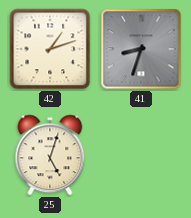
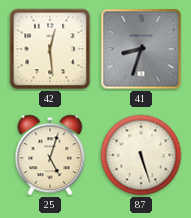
42: 1:12 -> 12:29 (50, 49)
87: none -> 5:27 (141, 155)
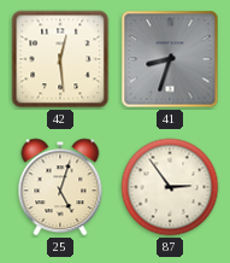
87: 5:27 -> 2:54 (170, 187)
